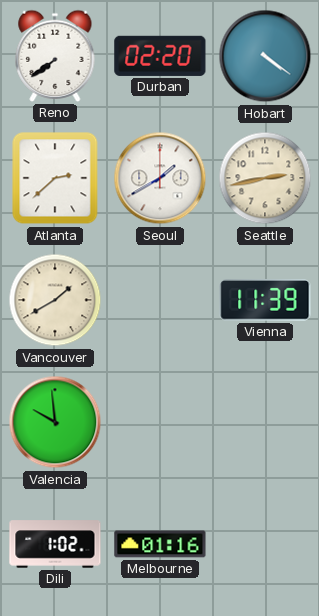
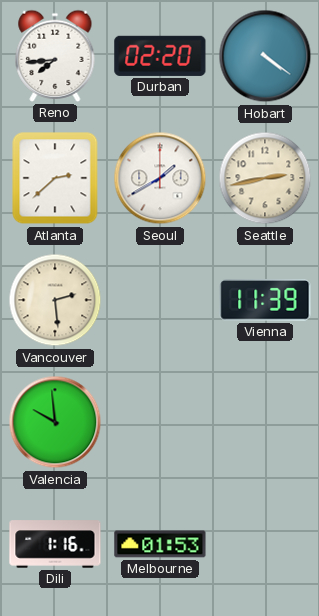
Reno: 7:39 -> 7:44 (55, 56)
Vancouver: 1:40 -> 2:29 (55, 300)
Dili: 1:02 -> 1:16 (55, 544)
Melbourne: 01:16 -> 01:53 (160, 544)
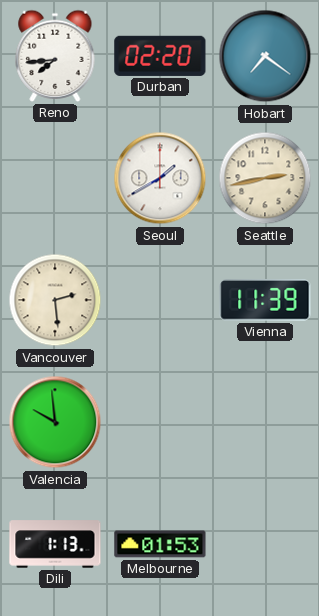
Hobart: 4:21 -> 7:21 (265, 56)
Atlanta: 2:38 -> none (55, 178)
Dili: 1:16 -> 1:13 (55, 544)
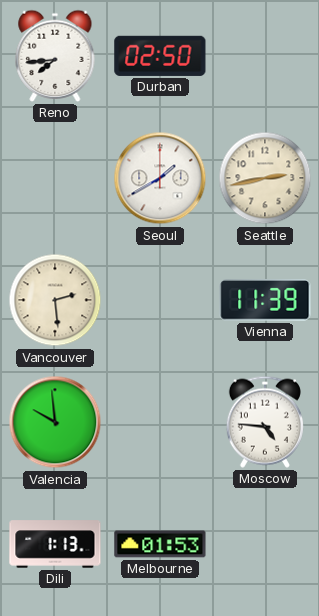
Durban: 02:20 -> 02:50 (160, 56)
Hobart: 7:21 -> none (265, 56)
Moscow: none -> 4:46 (265, 422)
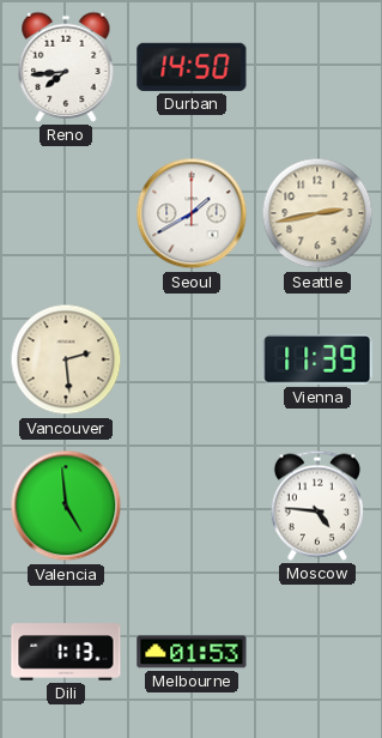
Durban: 02:50 -> 14:50 (192, 67)
Valencia: 9:59 -> 4:59 (66, 506)
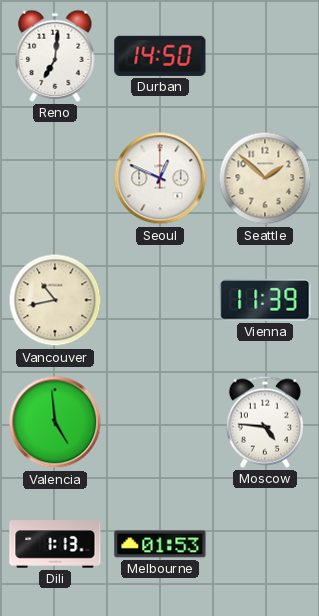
Reno: 7:44 -> 7:01 (55, 56)
Seoul: 1:40 -> 12:49 (160, 178)
Seattle: 2:43 -> 1:52 (265, 178)
Vancouver: 2:29 -> 10:43 (55, 300)
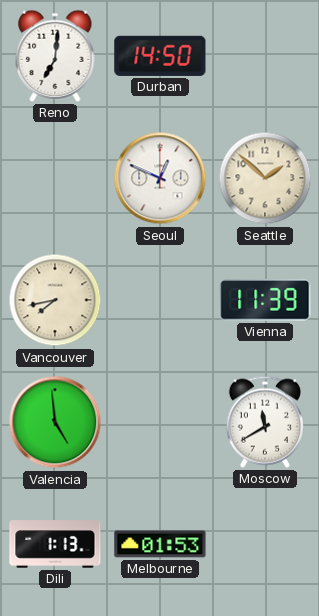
Vancouver: 10:43 -> 7:43 (55, 300)
Moscow: 4:46 -> 11:40 (265, 422)
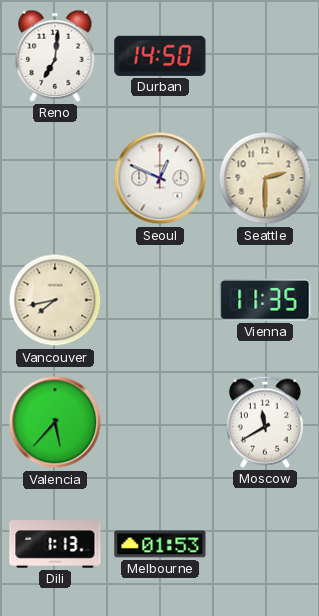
Seattle: 1:52 -> 2:30 (265, 178)
Vienna: 11:39 -> 11:35 (265, 301)
Valencia: 4:59 -> 5:37 (55, 422)
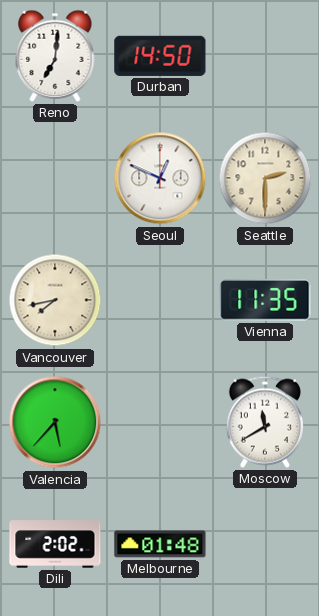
Dili: 1:13 -> 2:02 (55, 544)
Melbourne: 01:53 -> 01:48 (160, 544)
